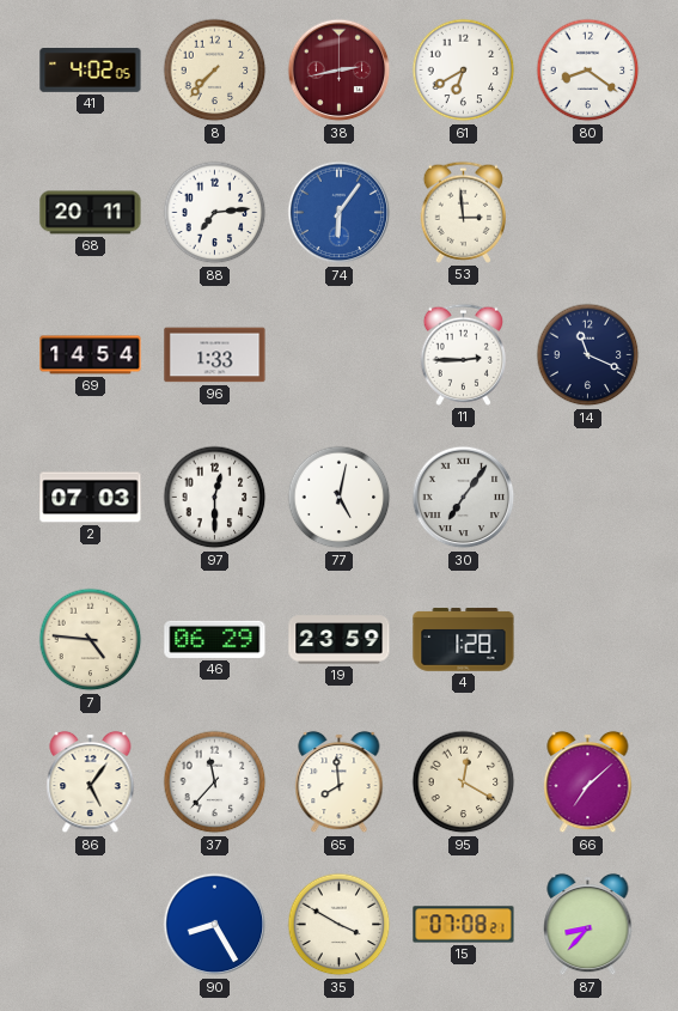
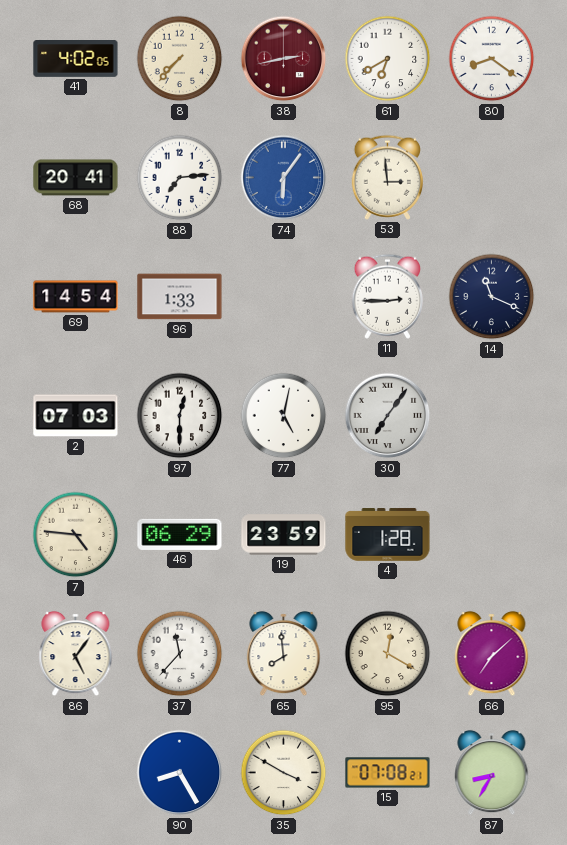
68: 20:11 -> 20:41 (76, 178)
87: 8:37 -> 8:35 (492, 773)
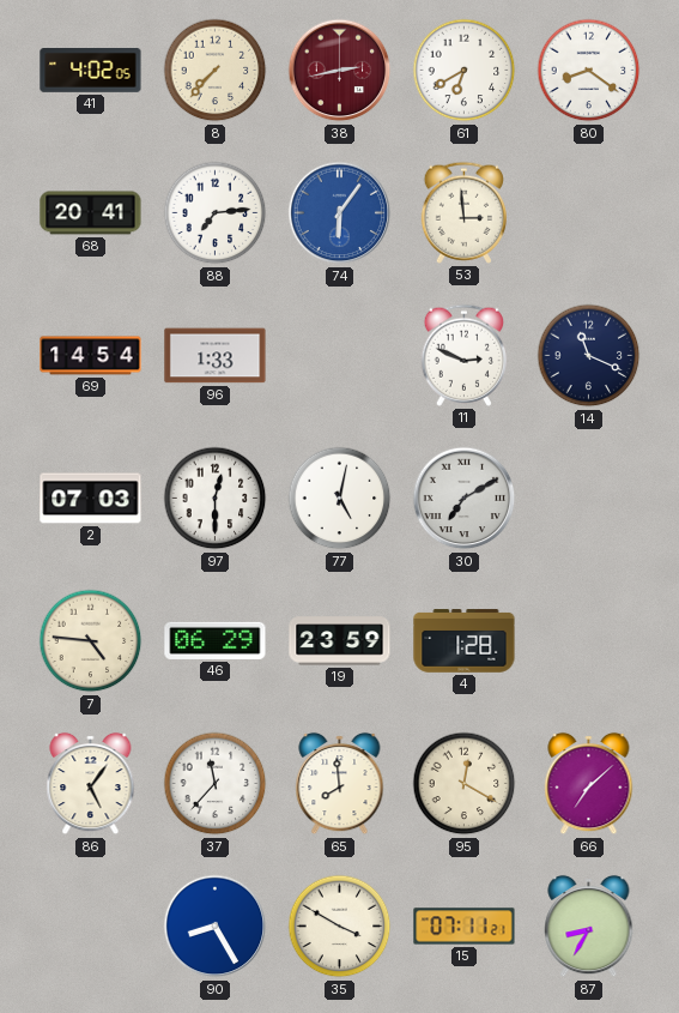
11: 2:45 -> 2:49 (463, 355)
30: 7:06 -> 7:10 (465, 499)
15: 07:08 -> 07:11 (465, 927)
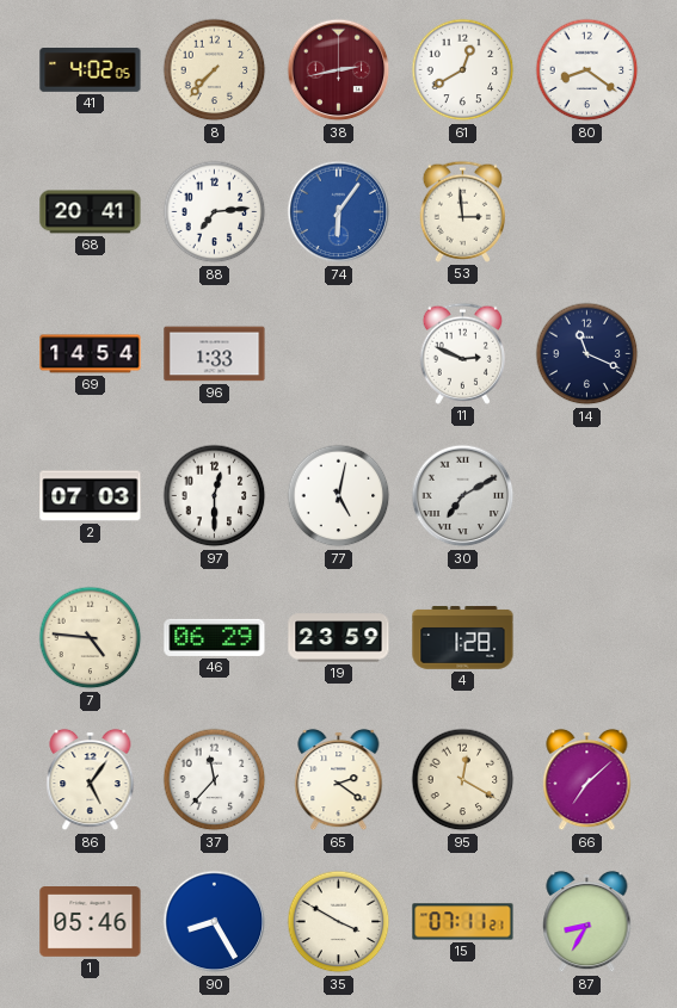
61: 6:40 -> 12:40 (463, 70)
65: 7:59 -> 2:21 (339, 780)
1: none -> 05:46 (91, 922)
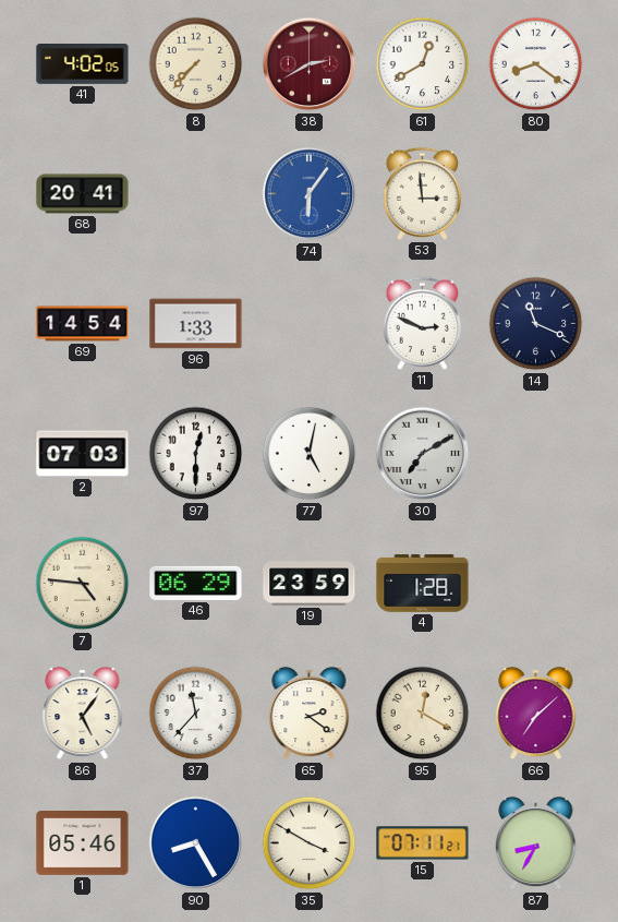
38: 2:43 -> 2:40 (310, 64)
88: 7:14 -> none (215, 212)
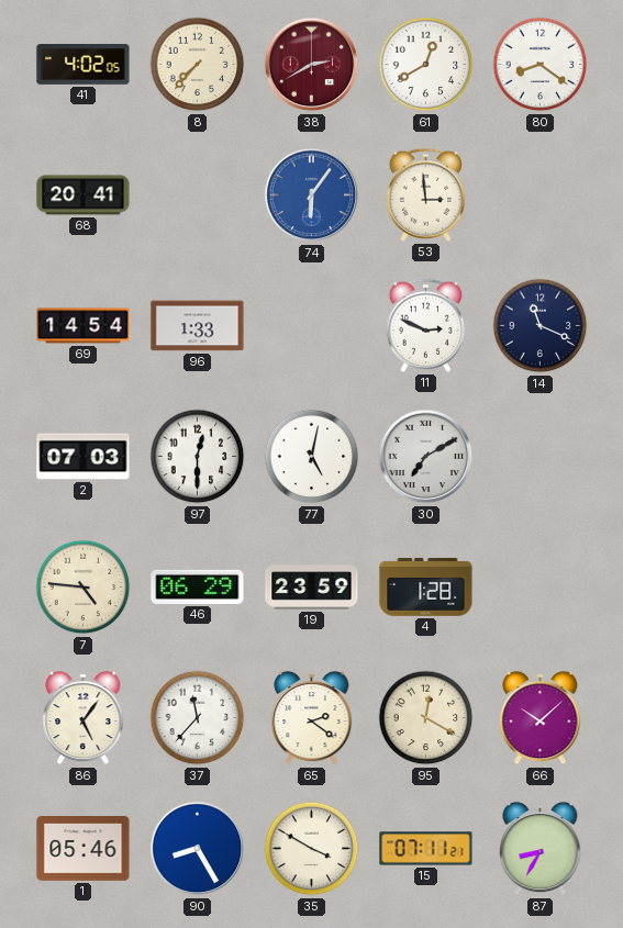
66: 7:08 -> 10:08 (541, 718)
